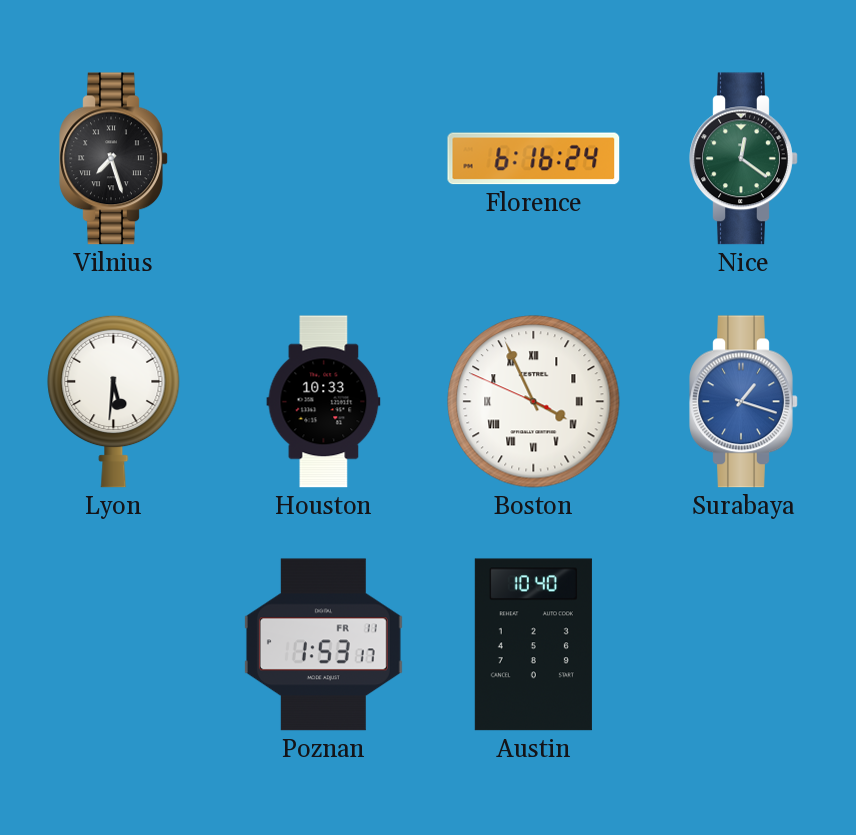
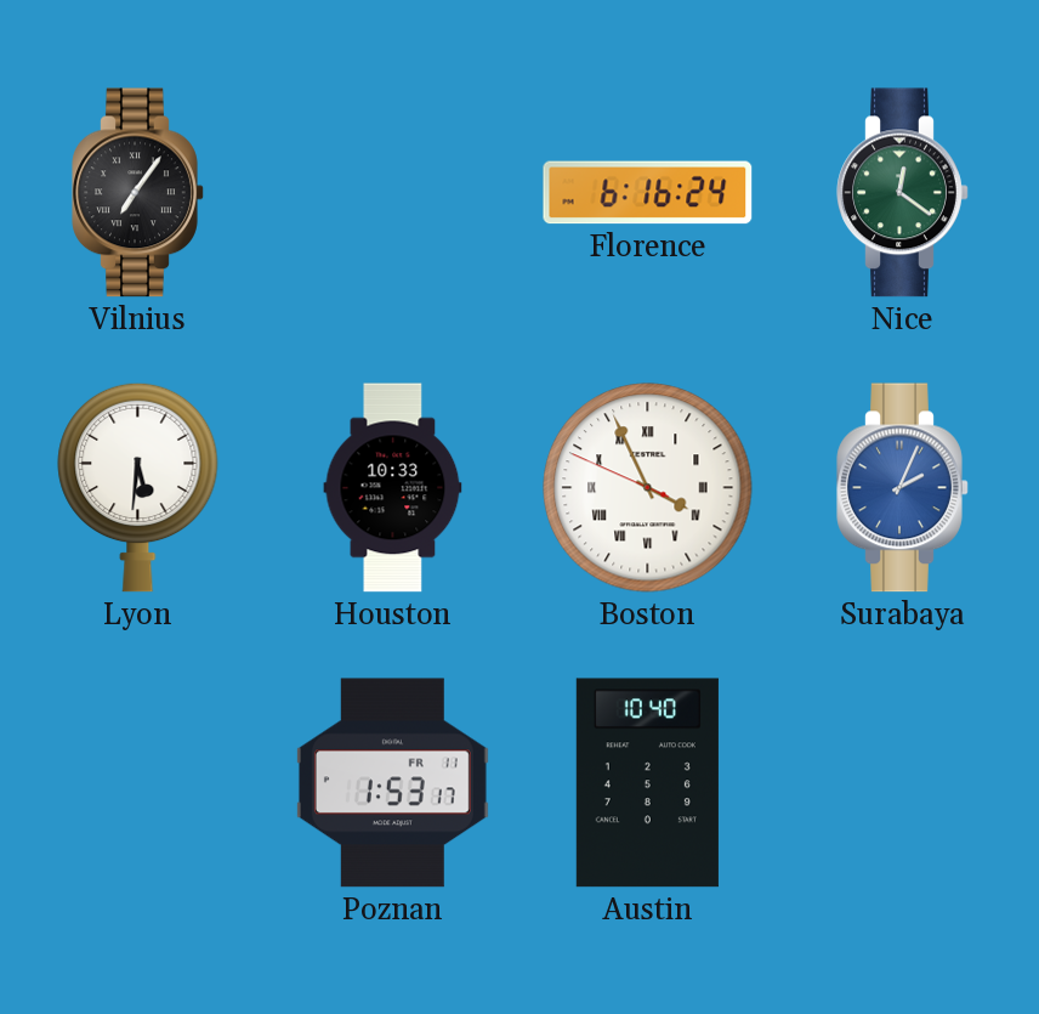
Vilnius: 7:27 -> 7:06 (138, 193)
Surabaya: 1:18 -> 2:04 (903, 488)
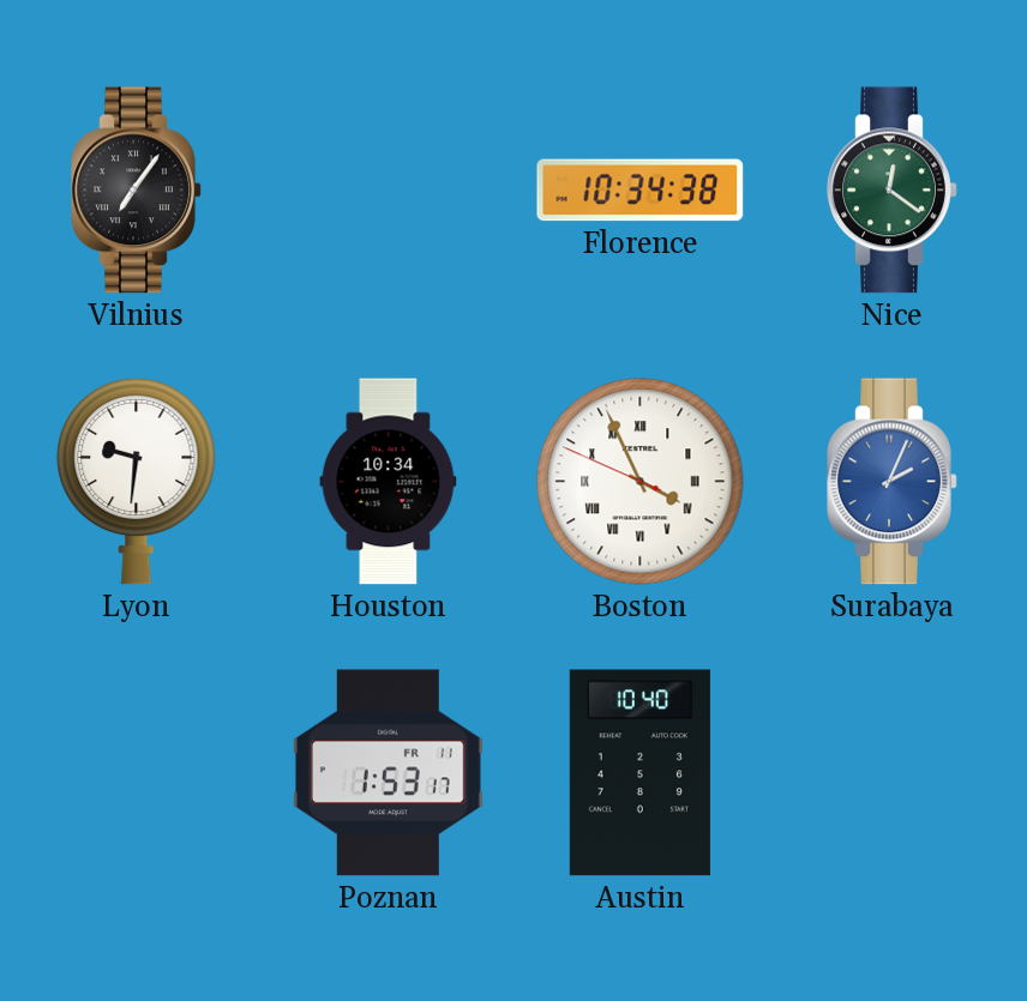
Florence: 6:16 -> 10:34 (641, 191)
Lyon: 5:31 -> 9:31 (137, 481)
Houston: 10:33 -> 10:34 (389, 482)
